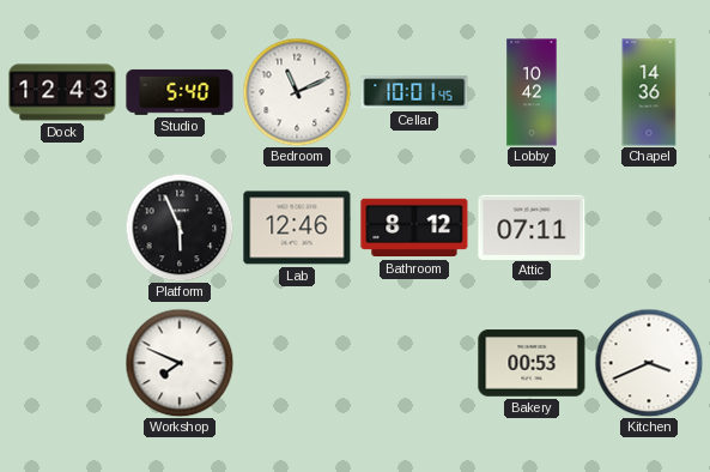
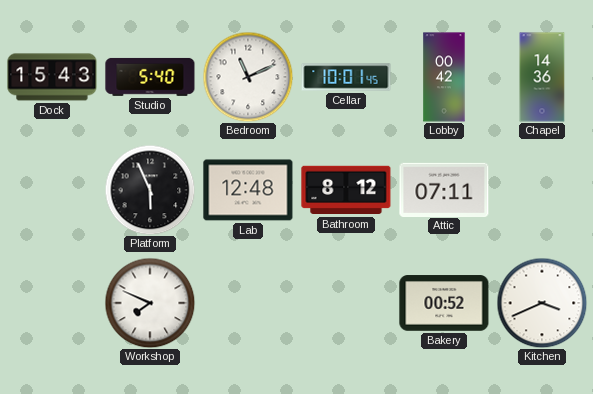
Dock: 12:43 -> 15:43 (52, 77)
Lobby: 10:42 -> 00:42 (444, 77)
Lab: 12:46 -> 12:48 (248, 190)
Bakery: 00:53 -> 00:52 (444, 303)
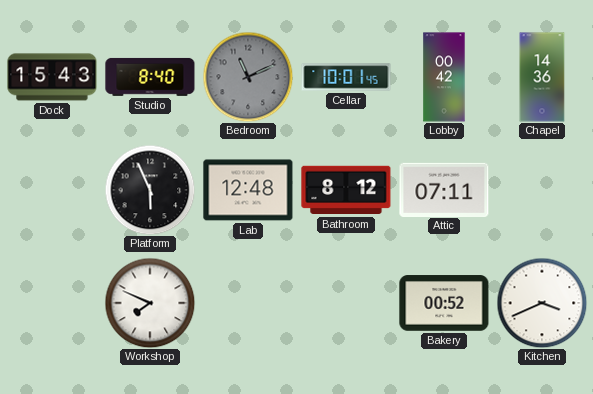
Studio: 5:40 -> 8:40 (150, 77)
Bedroom dial: white -> grey (248, 77)
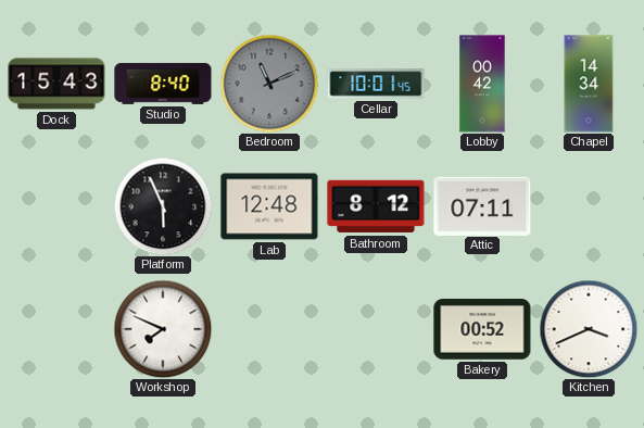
Chapel: 14:36 -> 14:34 (589, 84)
